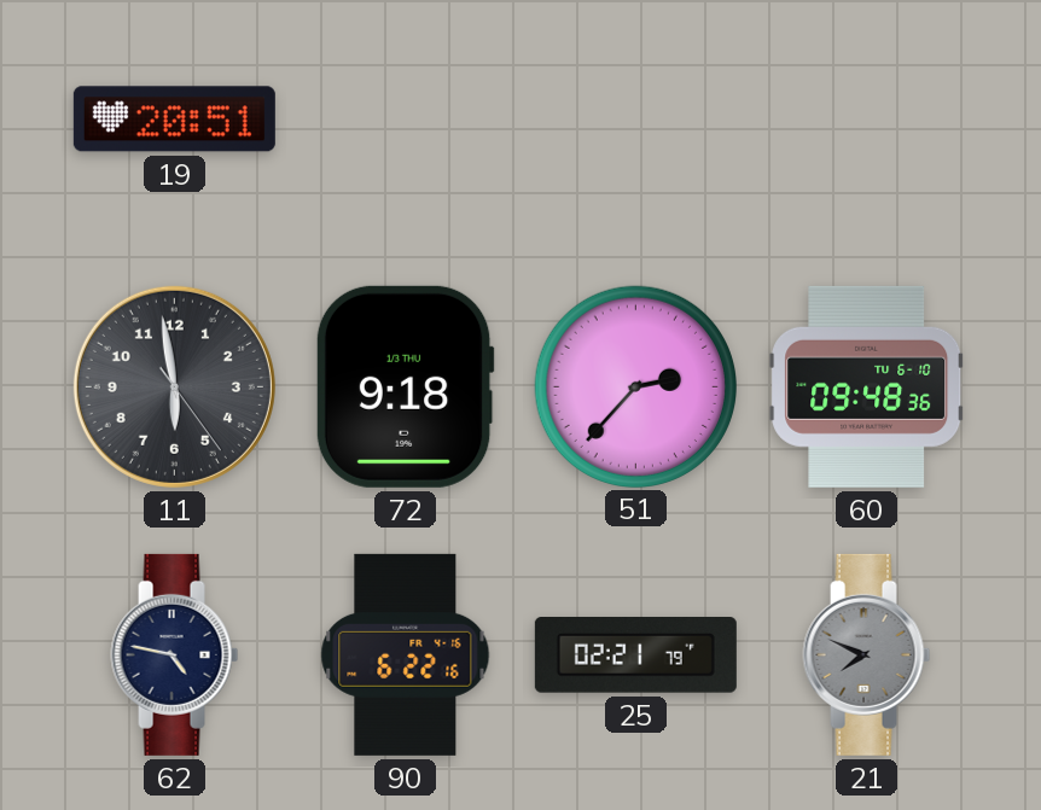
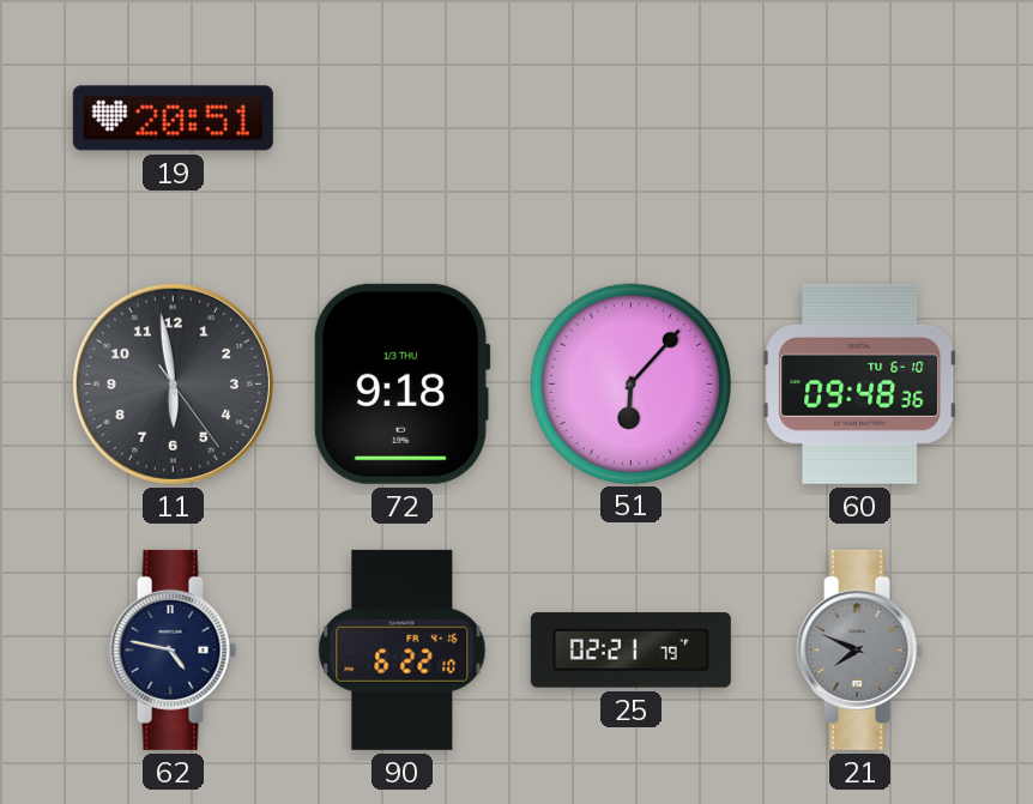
51: 2:37 -> 6:07 (630, 383)
90: 6:22:16 -> 6:22:10 (403, 649)
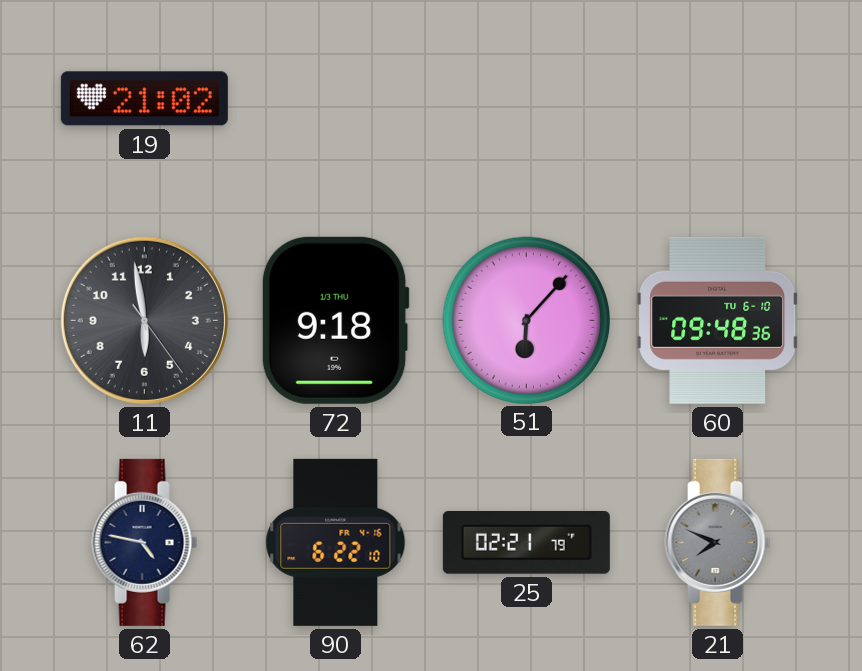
19: 20:51 -> 21:02 (144, 99)
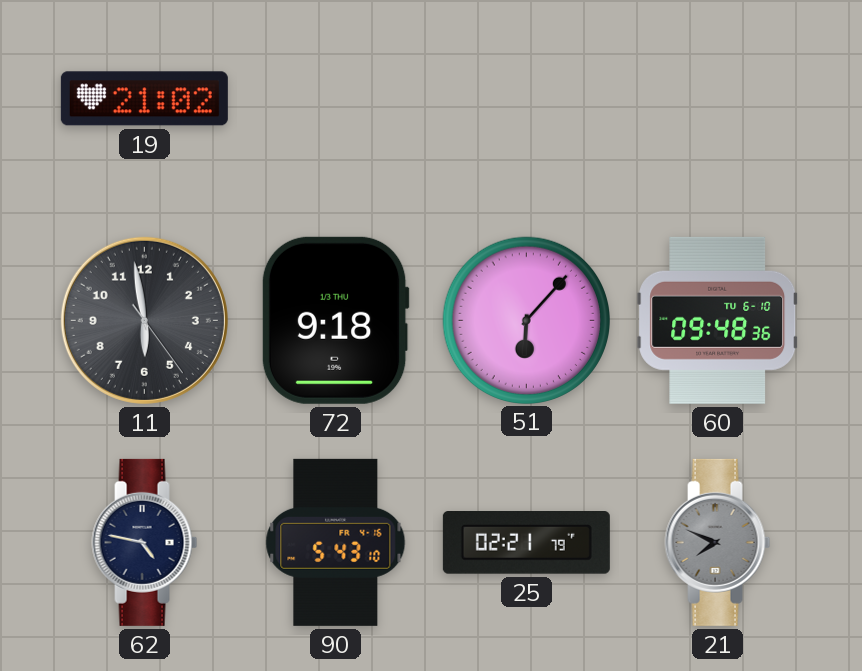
90: 6:22 -> 5:43 (336, 542)
